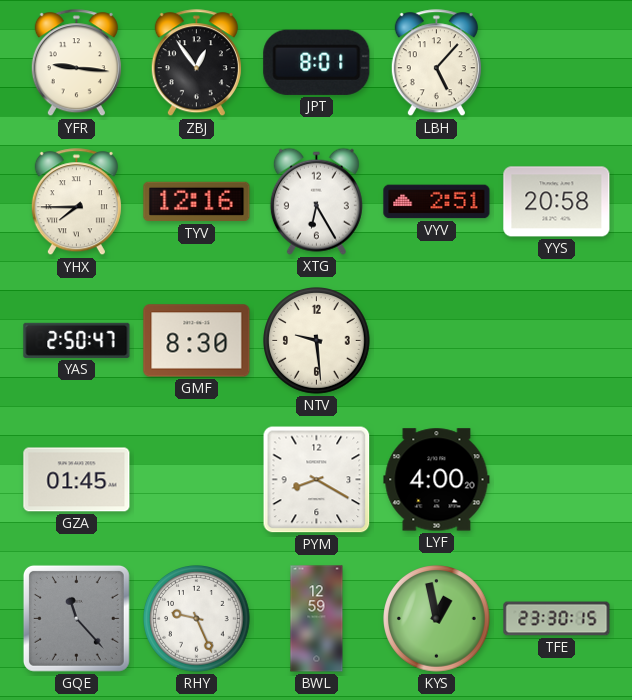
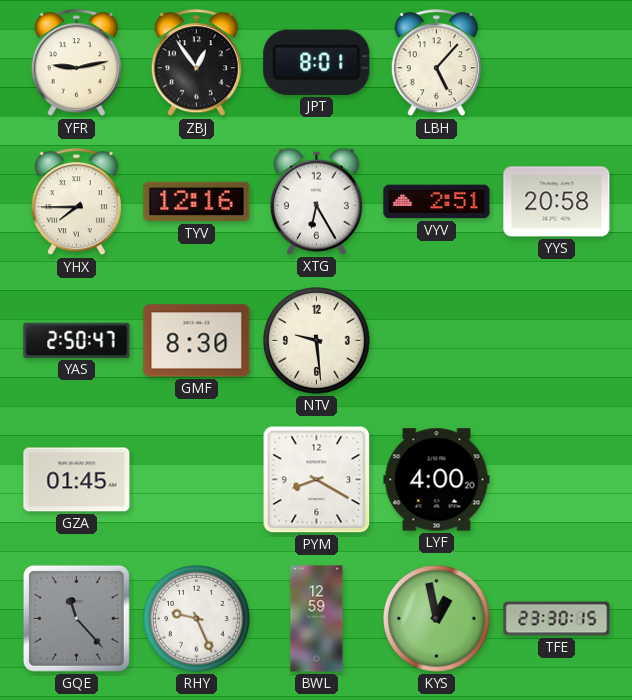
YFR: 9:16 -> 9:13 (76, 63)
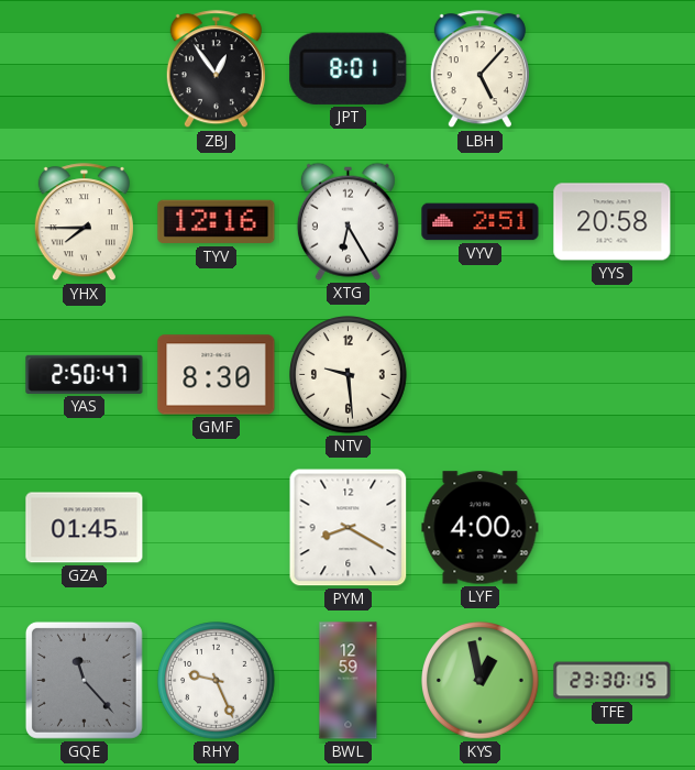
YFR: 9:13 -> none (76, 63)
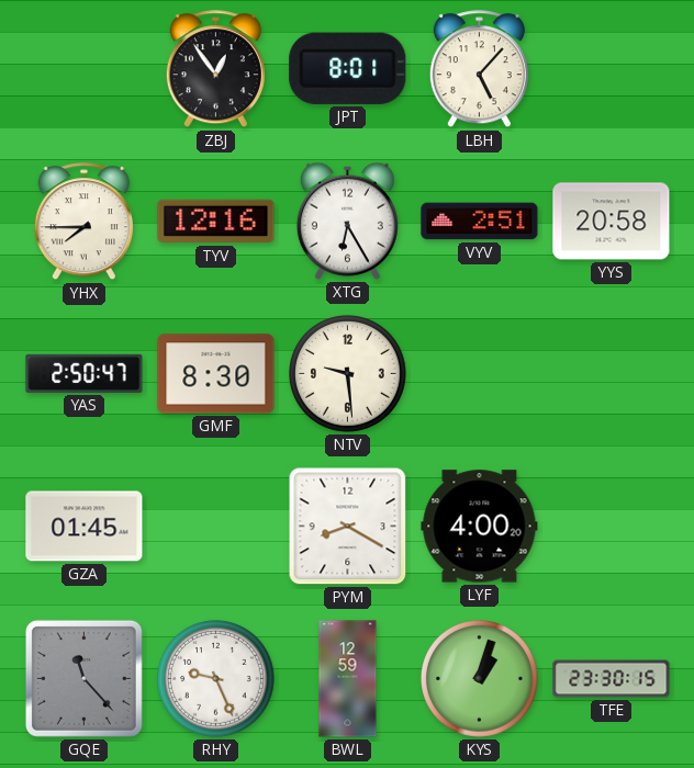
KYS: 12:58 -> 1:03 (480, 679)
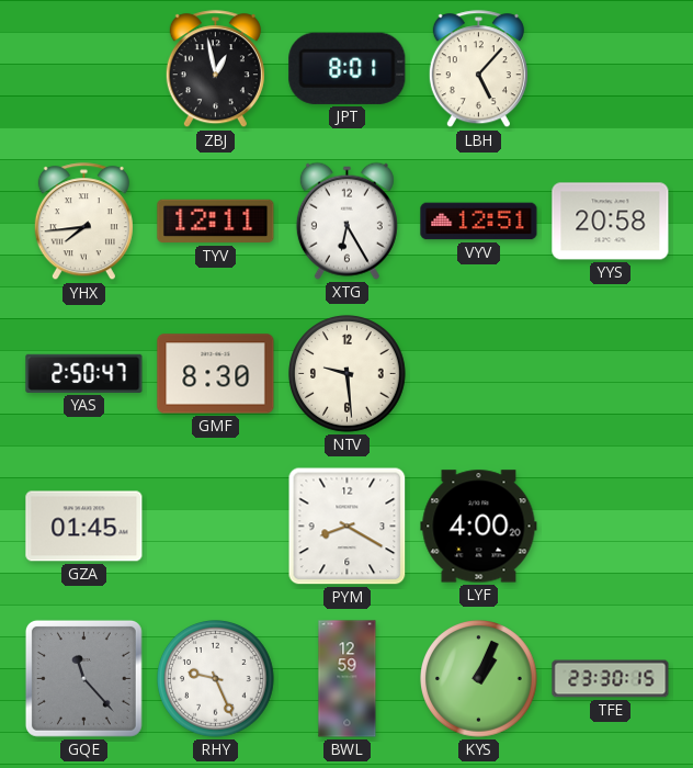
ZBJ: 12:54 -> 12:58 (215, 69)
YHX: 7:45 -> 7:44 (83, 222)
TYV: 12:16 -> 12:11 (216, 222)
VYV: 2:51 -> 12:51 (479, 222)
KYS: 1:03 -> 1:04 (479, 679)
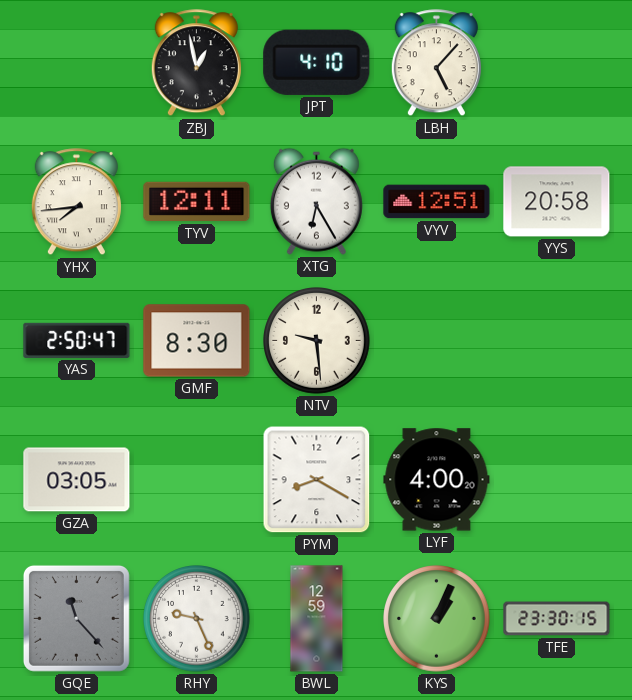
JPT: 8:01 -> 4:10 (317, 62)
GZA: 01:45 -> 03:05 (77, 480)
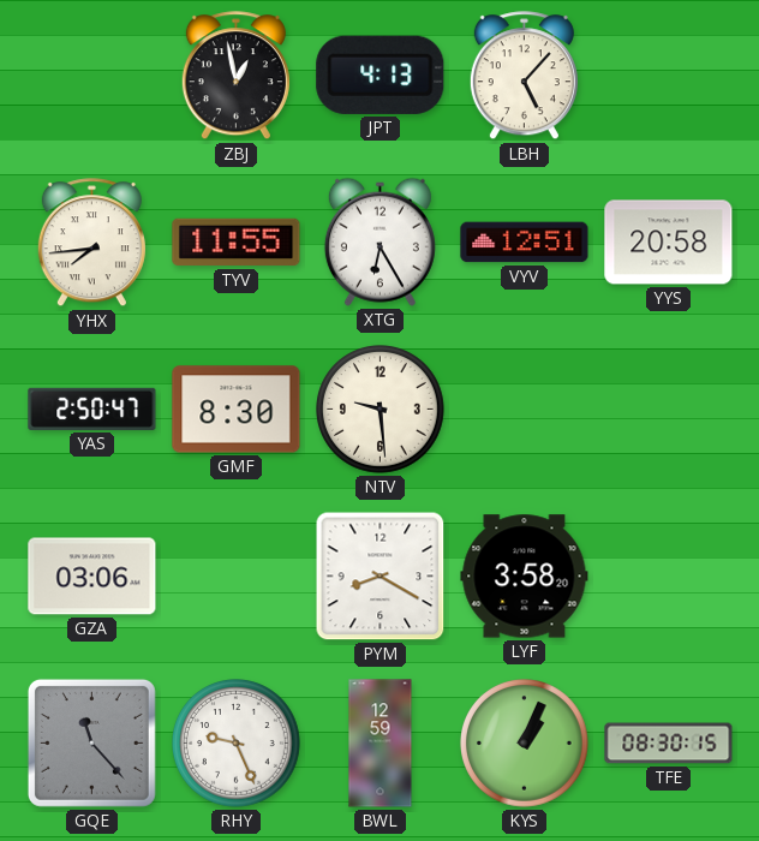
JPT: 4:10 -> 4:13 (381, 74)
TYV: 12:11 -> 11:55 (237, 243)
GZA: 03:05 -> 03:06 (92, 577)
LYF: 4:00 -> 3:58 (525, 577)
TFE: 23:30 -> 08:30 (669, 744)
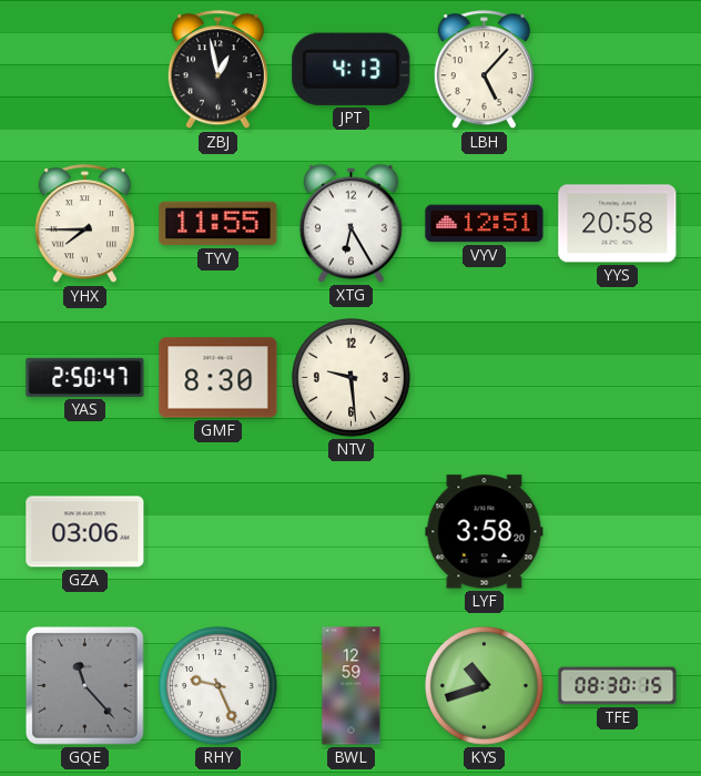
YHX: 7:44 -> 7:45 (84, 224)
PYM: 8:20 -> none (381, 577)
KYS: 1:04 -> 10:42 (485, 686)
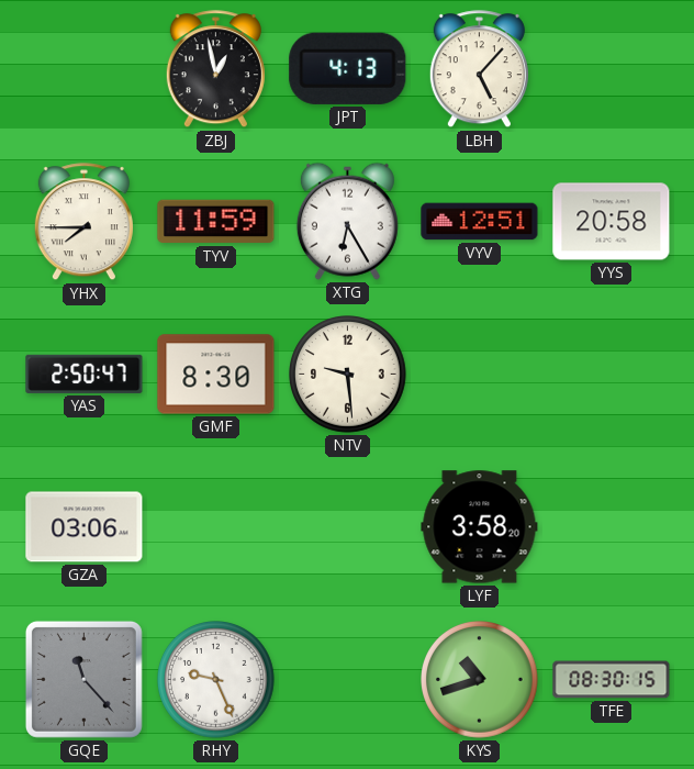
TYV: 11:55 -> 11:59 (216, 222)
BWL: 12:59 -> none (352, 686)
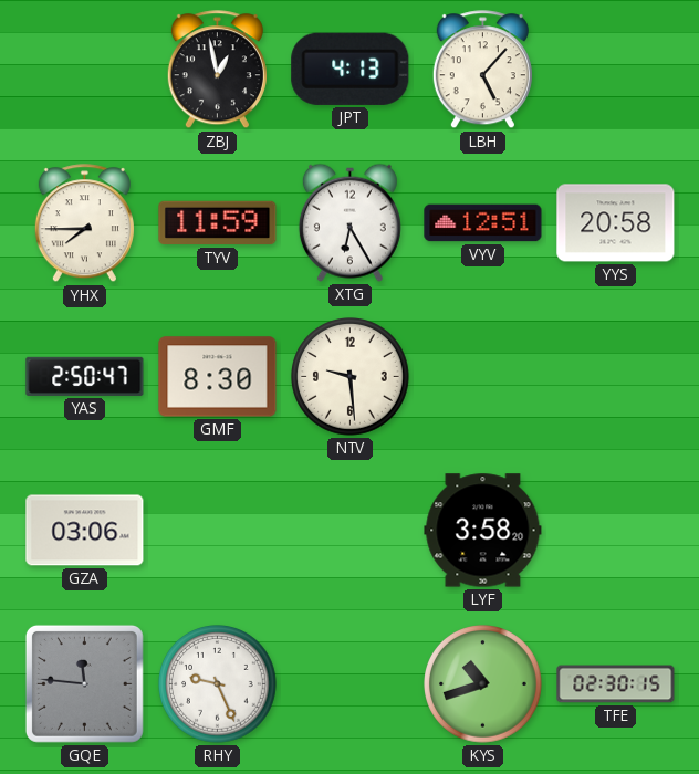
GQE: 11:23 -> 11:46 (84, 683)
TFE: 08:30 -> 02:30 (616, 684)
